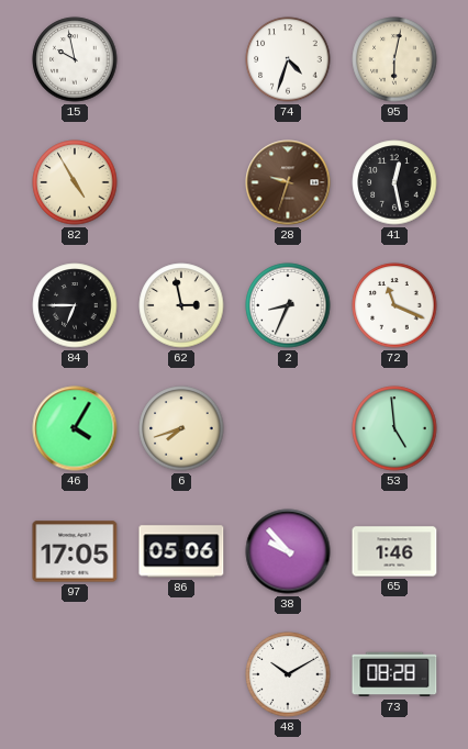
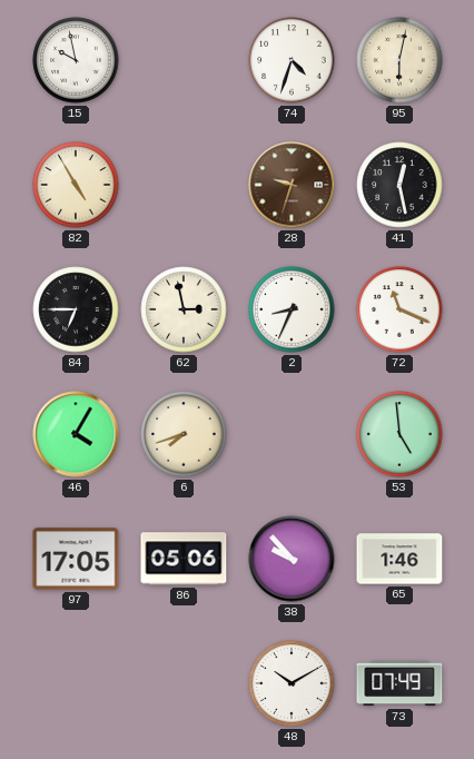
73: 08:28 -> 07:49 (399, 683)
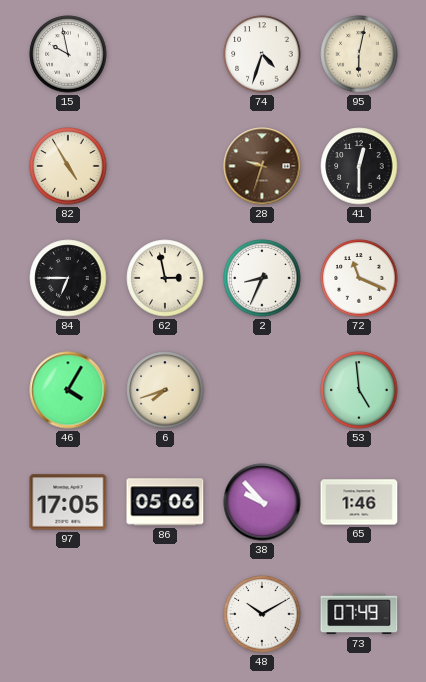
41: 12:28 -> 12:30 (359, 166)
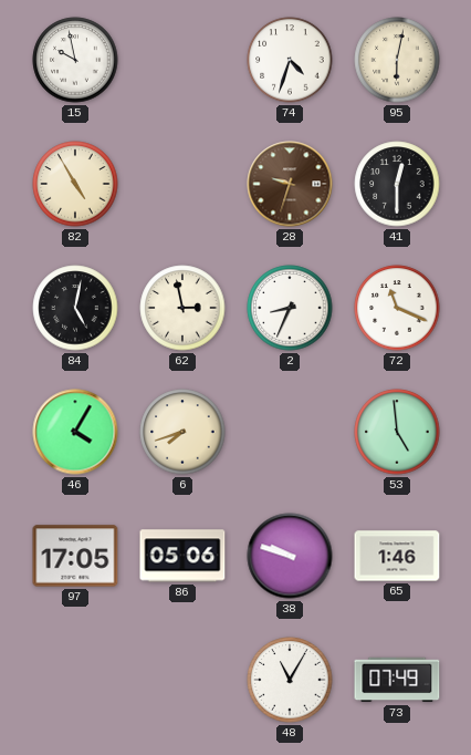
84: 6:45 -> 5:02 (75, 308)
38: 9:53 -> 9:48 (290, 556)
48: 10:10 -> 11:05 (290, 680)
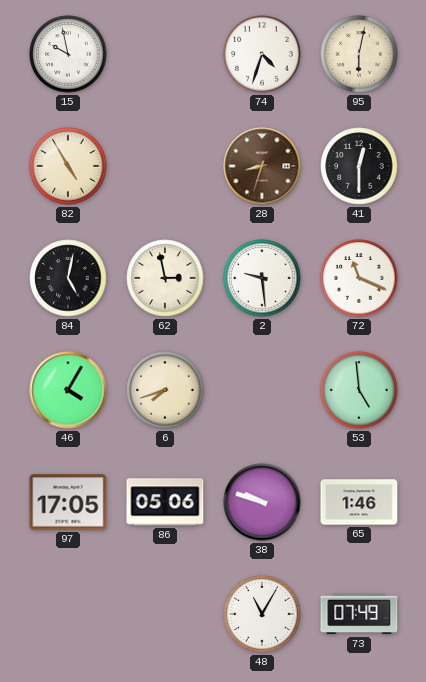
28: 9:33 -> 8:33 (262, 166)
2: 8:34 -> 9:29 (262, 278)
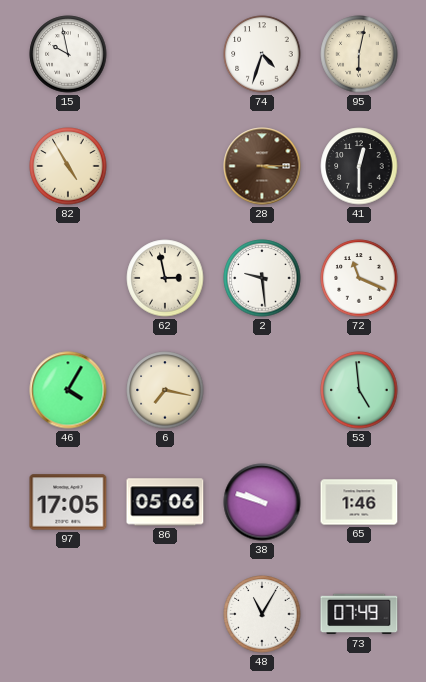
28: 8:33 -> 3:15 (262, 166)
84: 5:02 -> none (68, 278)
6: 7:42 -> 7:17 (165, 390)
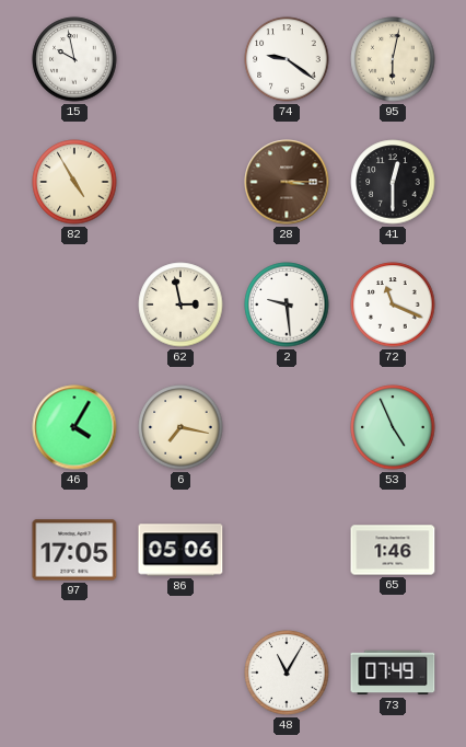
74: 4:33 -> 9:21 (287, 59)
53: 4:59 -> 4:56 (393, 427)
38: 9:48 -> none (262, 502)
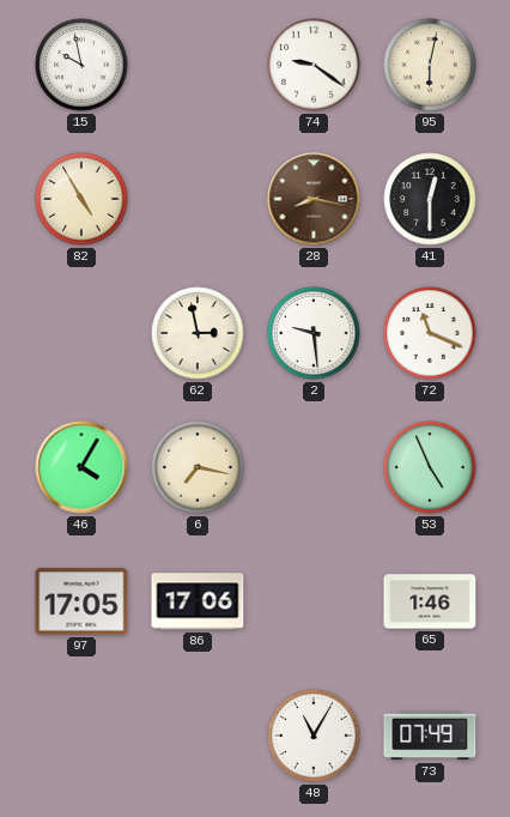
28: 3:15 -> 8:17 (314, 199)
86: 05:06 -> 17:06 (198, 601)
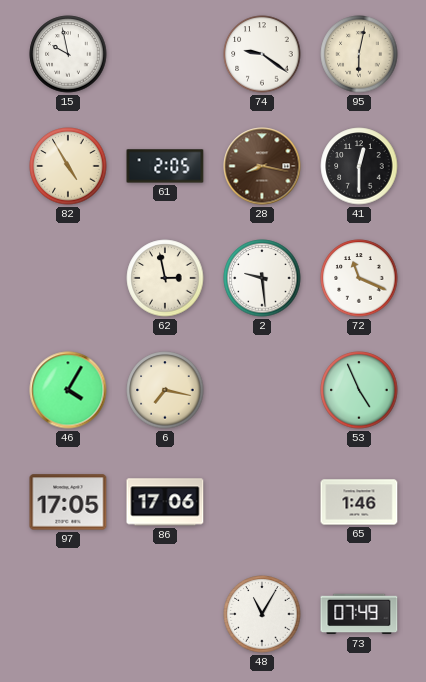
61: none -> 2:05 (165, 166)
